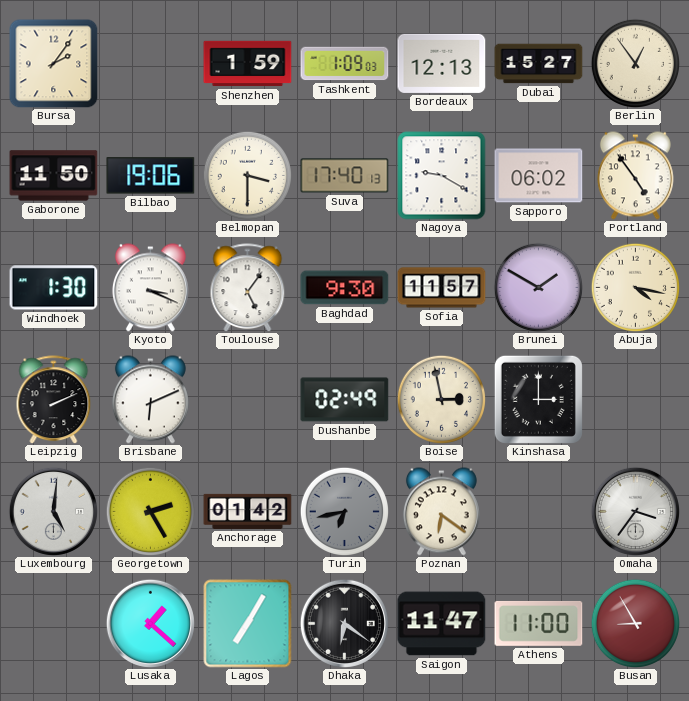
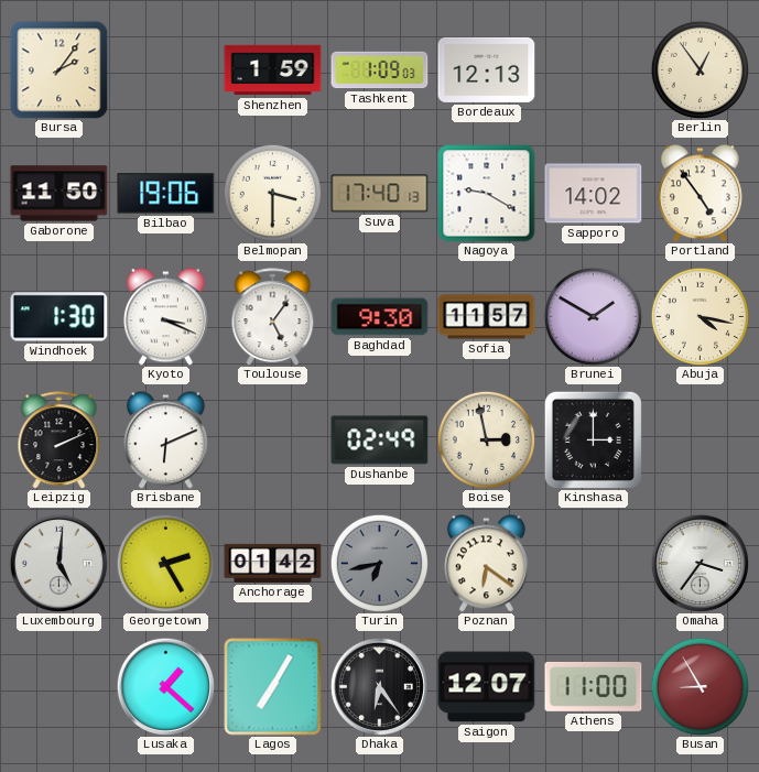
Dubai: 15:27 -> none (539, 64)
Sapporo: 06:02 -> 14:02 (594, 194)
Dhaka: 6:21 -> 6:24 (379, 686)
Saigon: 11:47 -> 12:07 (487, 687)
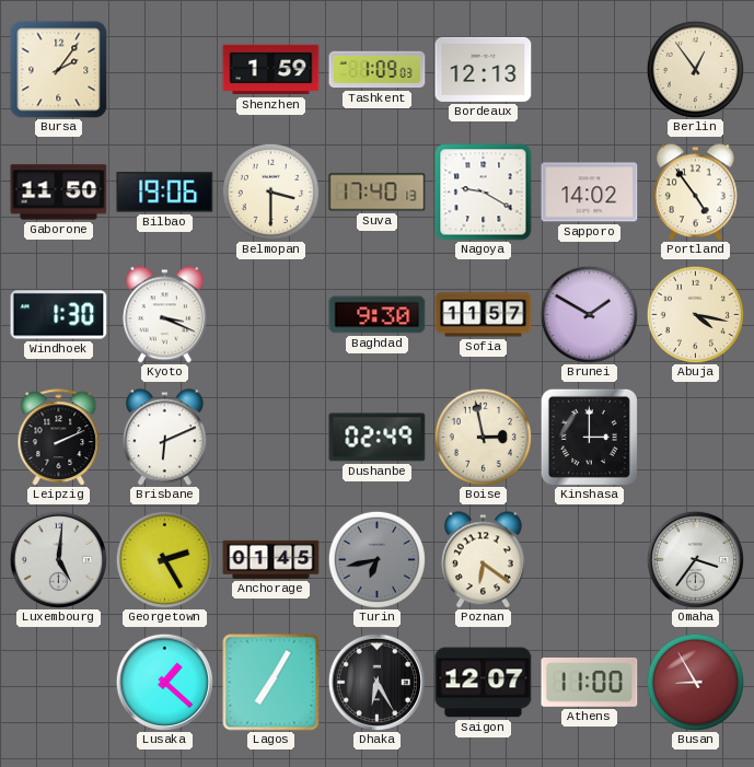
Toulouse: 5:06 -> none (273, 317)
Anchorage: 01:42 -> 01:45 (271, 559)
Dhaka: 6:24 -> 6:25 (376, 682)
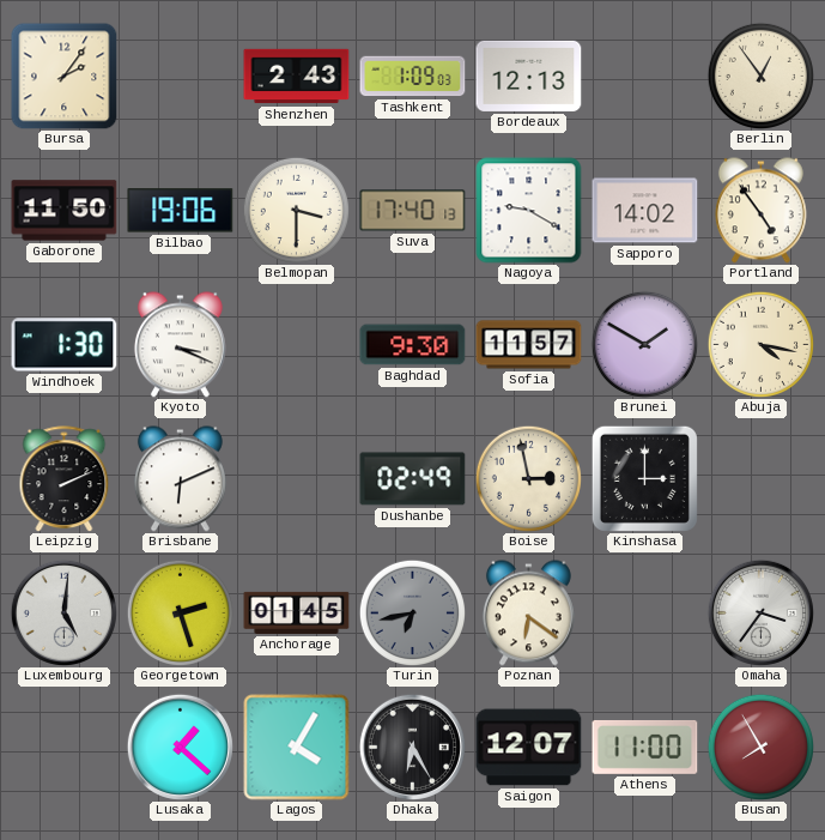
Shenzhen: 1:59 -> 2:43 (297, 77)
Georgetown: 2:25 -> 2:27 (180, 612)
Lagos: 7:05 -> 4:05 (297, 748)
Busan: 8:55 -> 7:55 (760, 747)
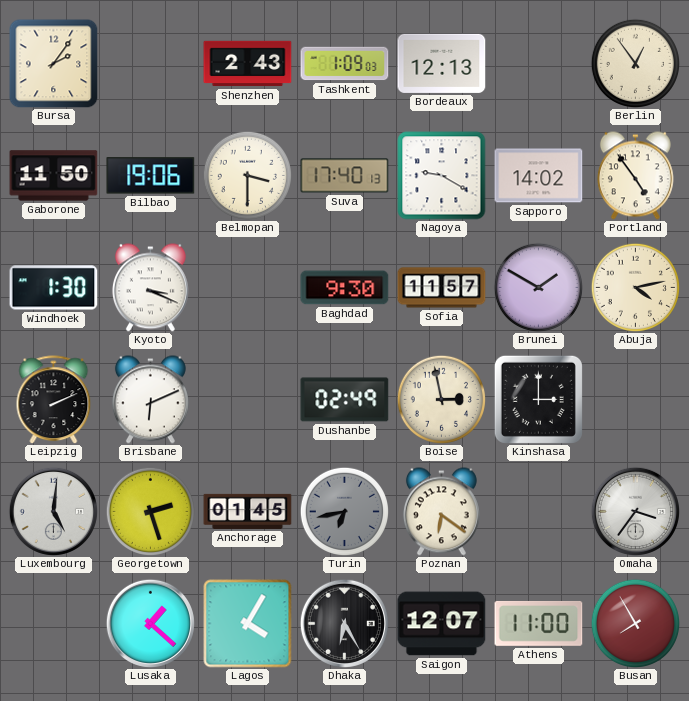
Abuja: 4:17 -> 4:13 (635, 287)
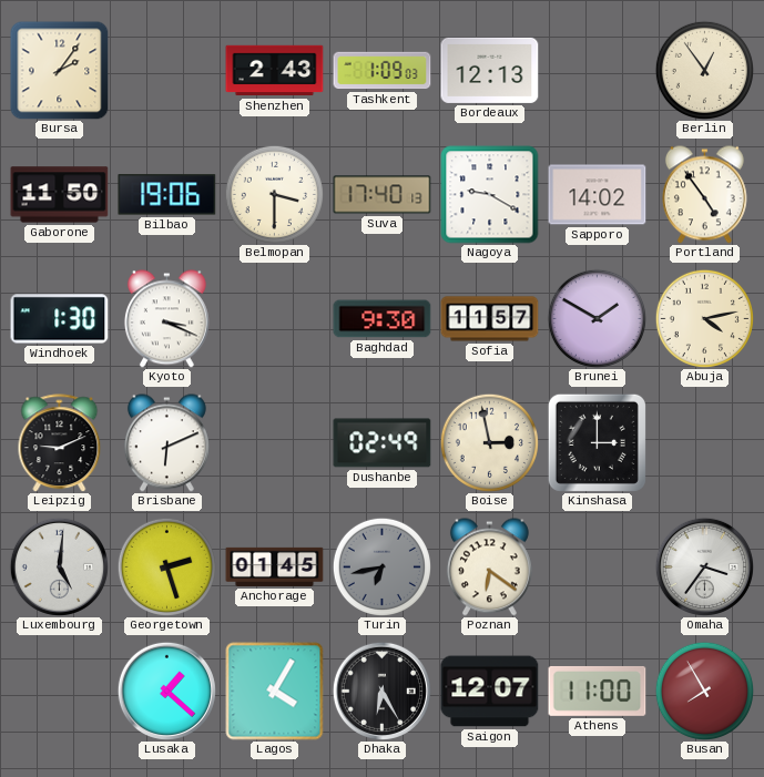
Leipzig: 2:11 -> 9:11 (60, 443)
